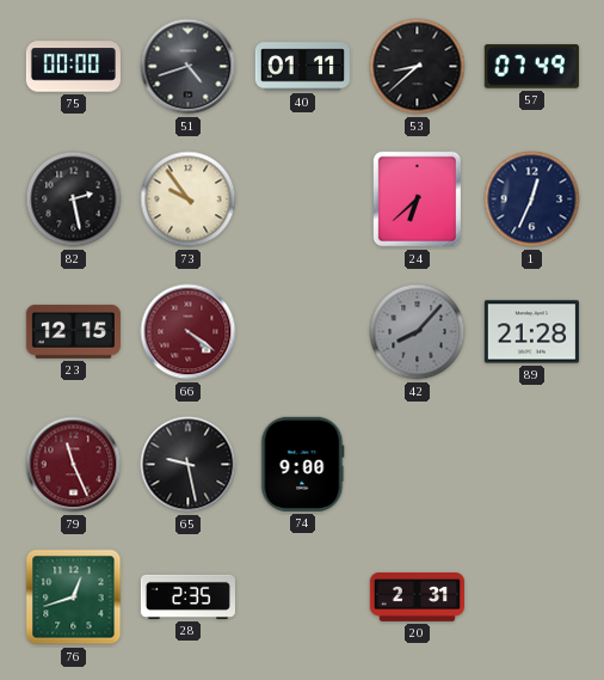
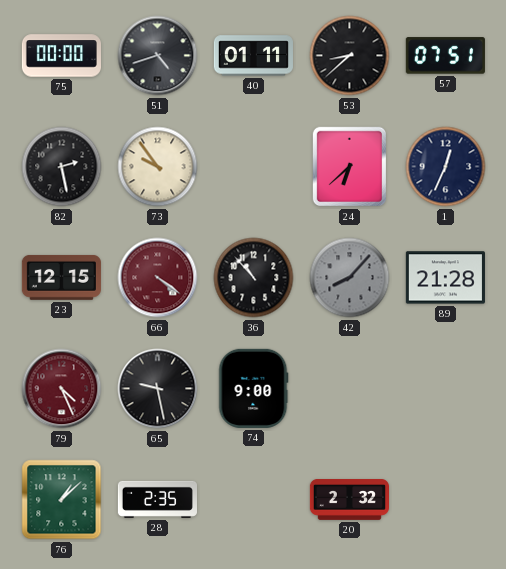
57: 07:49 -> 07:51 (445, 56)
36: none -> 10:53 (254, 278)
79: 11:26 -> 4:26 (62, 389)
76: 12:42 -> 1:08 (62, 500)
20: 2:31 -> 2:32 (349, 500)
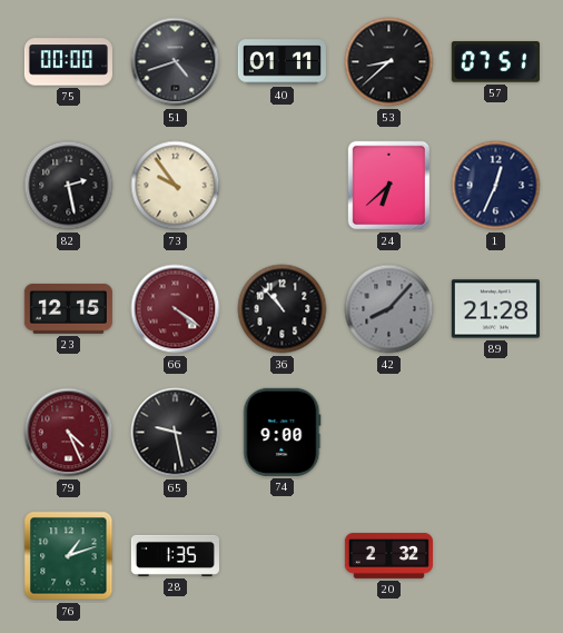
76: 1:08 -> 1:12 (69, 556)
28: 2:35 -> 1:35 (175, 555)
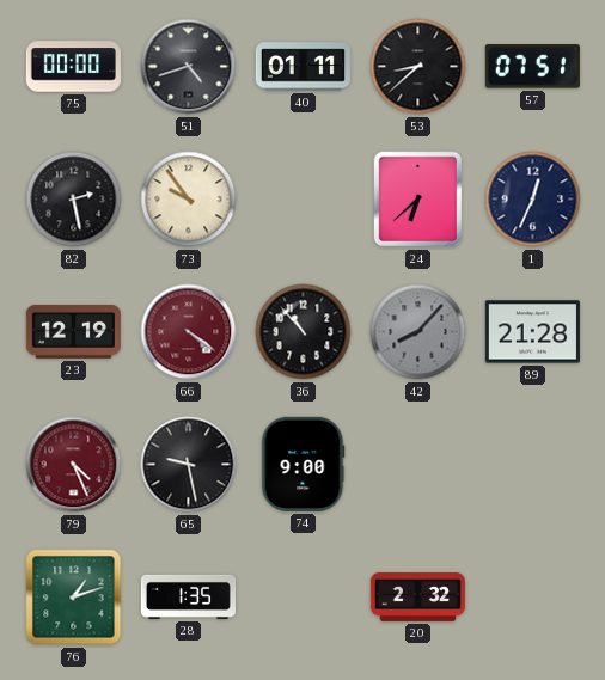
23: 12:15 -> 12:19 (73, 331)
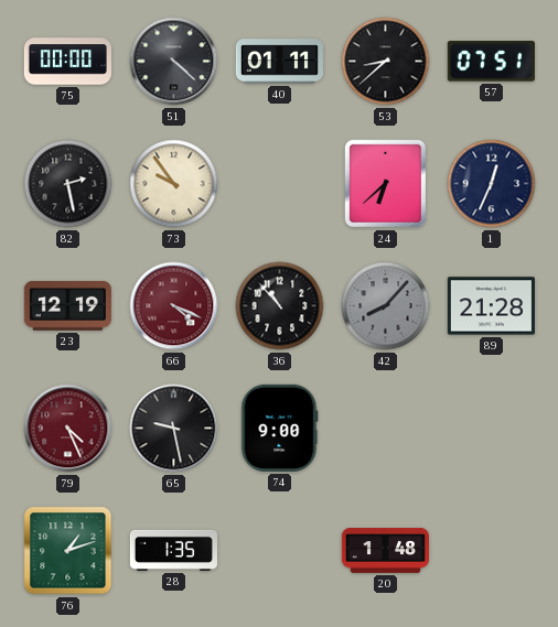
51: 4:42 -> 4:22 (174, 62)
66: 4:21 -> 4:19 (174, 306)
20: 2:32 -> 1:48 (385, 551)
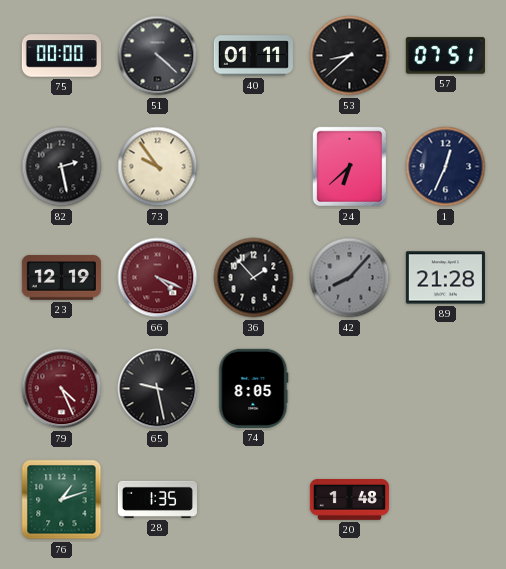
36: 10:53 -> 1:53 (254, 278)
74: 9:00 -> 8:05 (254, 388)
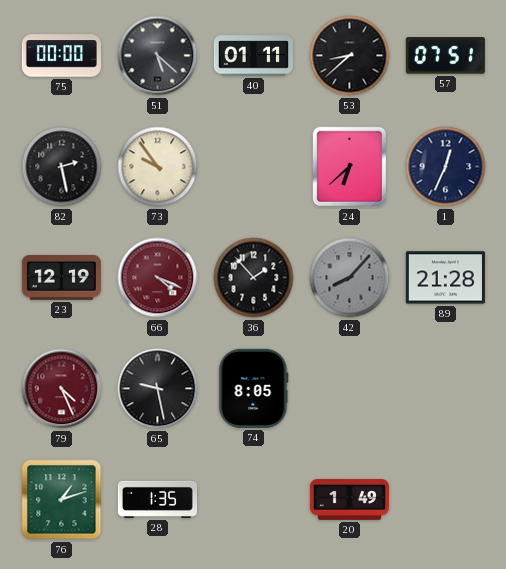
51: 4:22 -> 5:22 (158, 56)
20: 1:48 -> 1:49 (349, 500)
